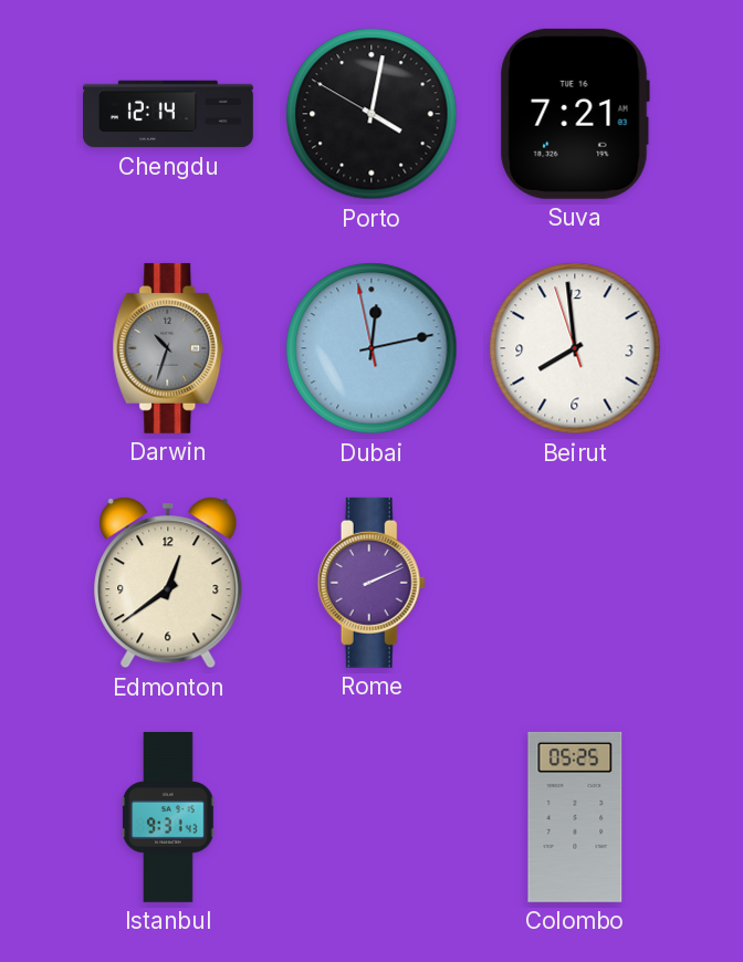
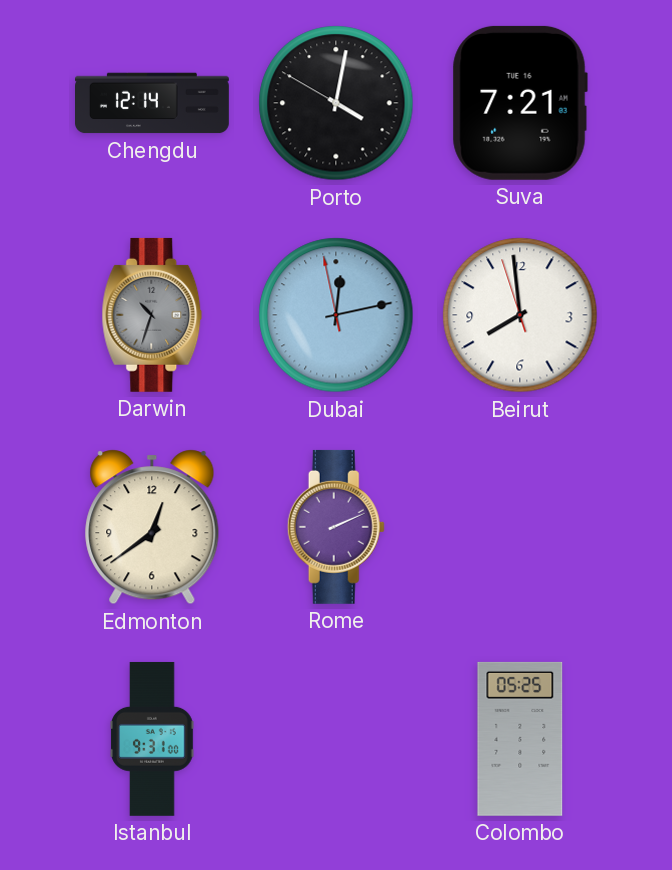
Istanbul: 9:31:43 -> 9:31:00 (152, 739)
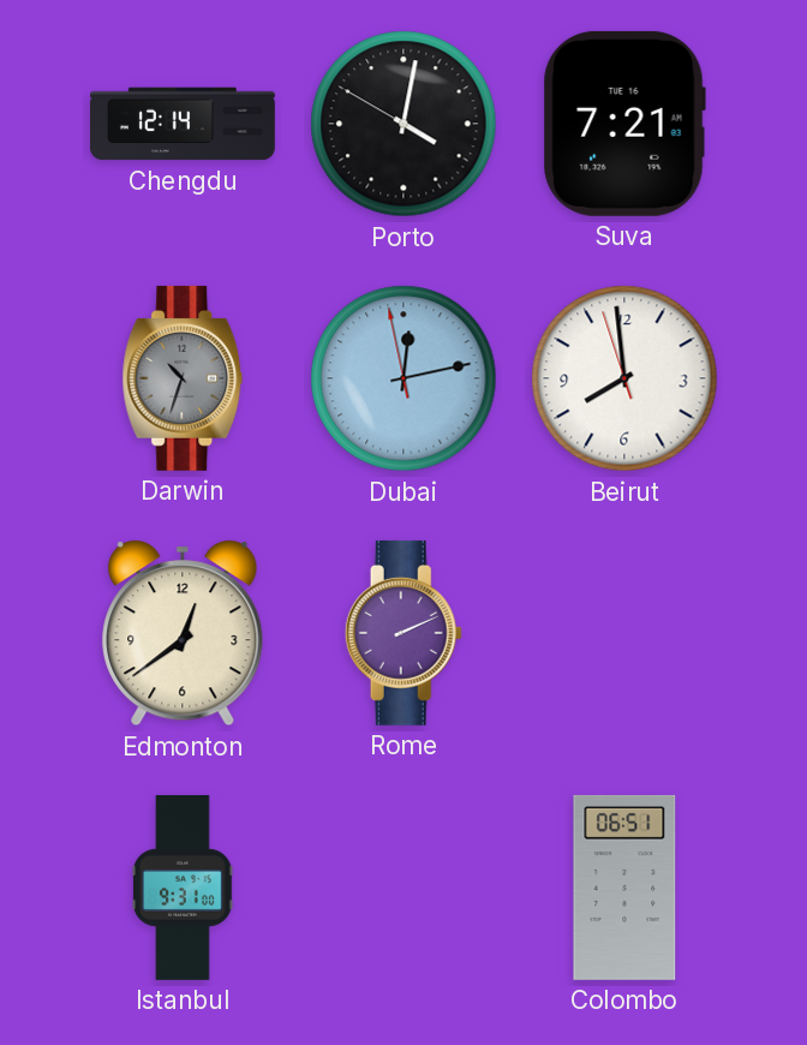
Colombo: 05:25 -> 06:51 (624, 888)
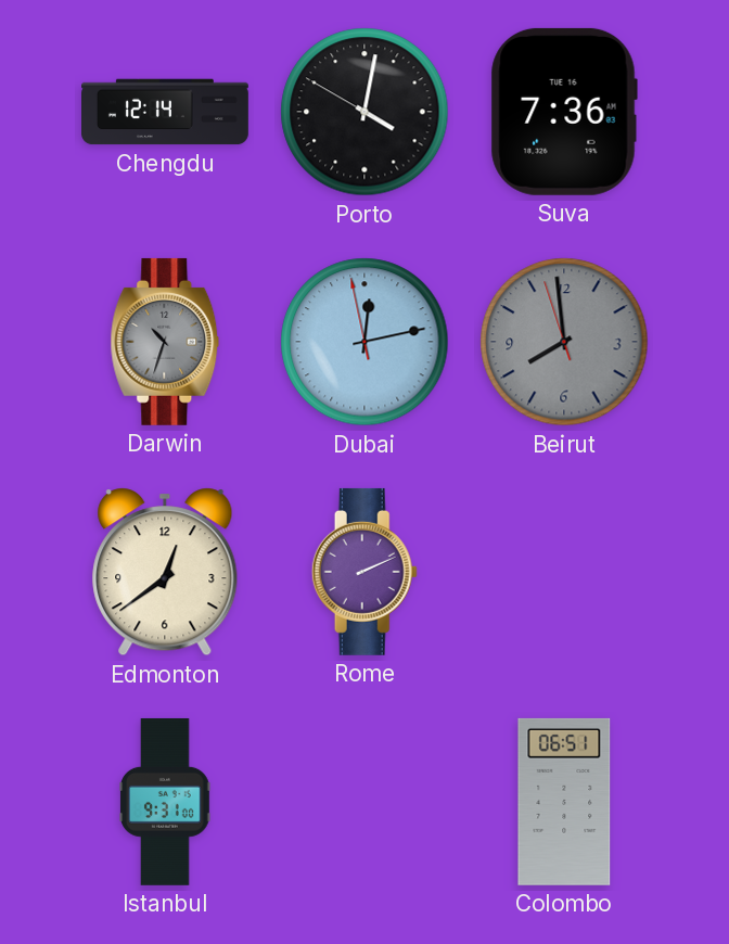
Suva: 7:21 -> 7:36 (564, 112)
Beirut dial: white -> grey (564, 342)
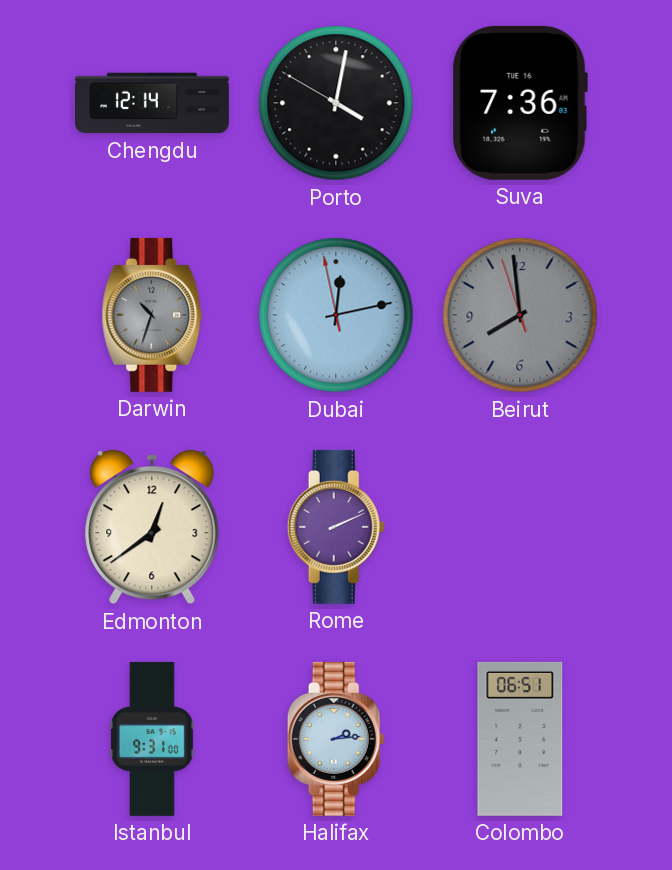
Halifax: none -> 2:14 (336, 739)
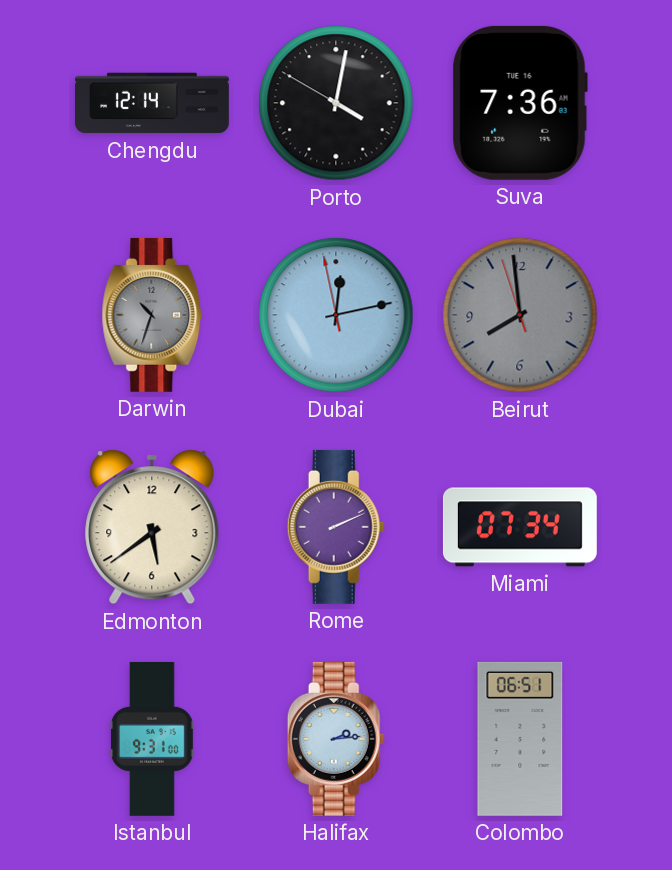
Edmonton: 12:39 -> 5:39 (152, 527)
Miami: none -> 07:34 (520, 527)
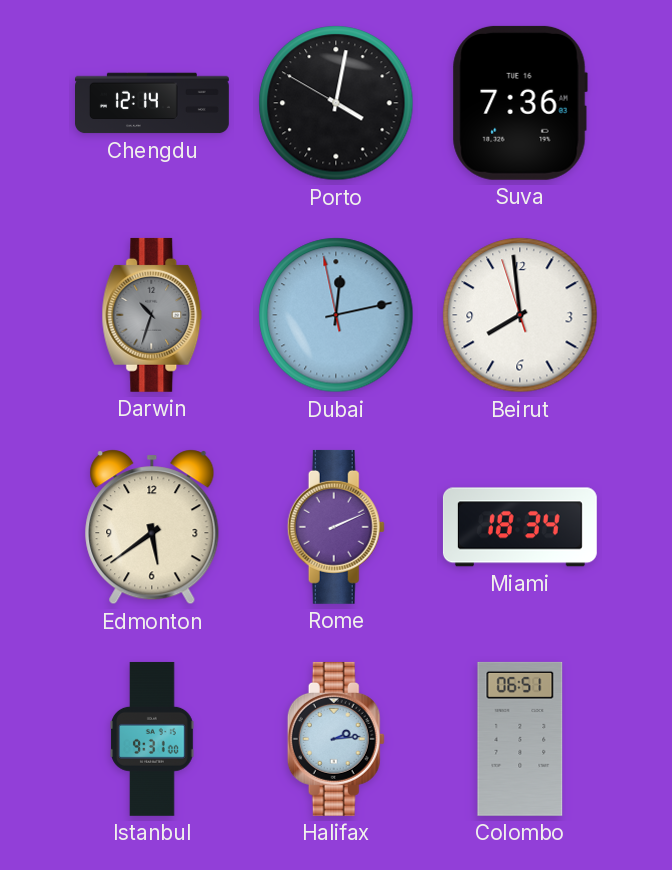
Beirut dial: grey -> white (520, 315)
Miami: 07:34 -> 18:34 (520, 527)
